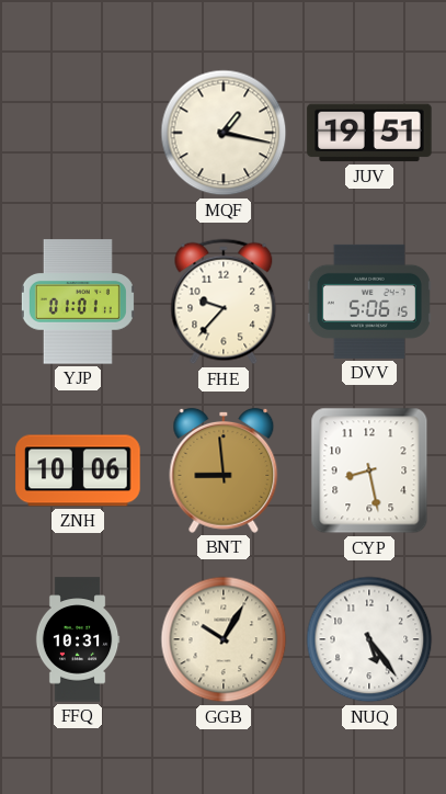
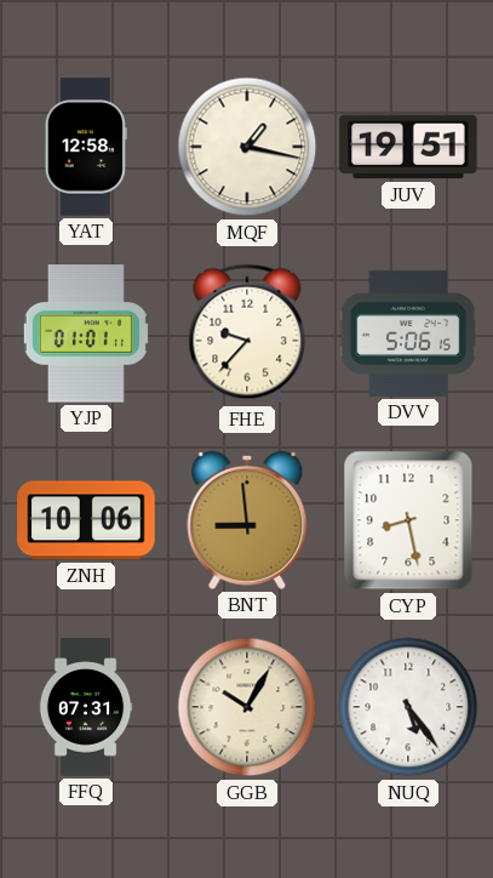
YAT: none -> 12:58 (86, 147)
FFQ: 10:31 -> 07:31 (86, 707)
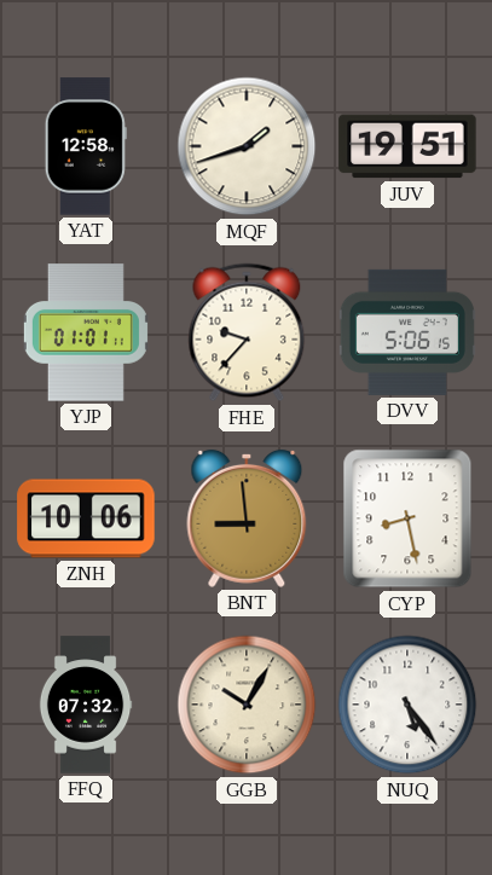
MQF: 1:17 -> 1:42 (247, 146)
FFQ: 07:31 -> 07:32 (86, 705)
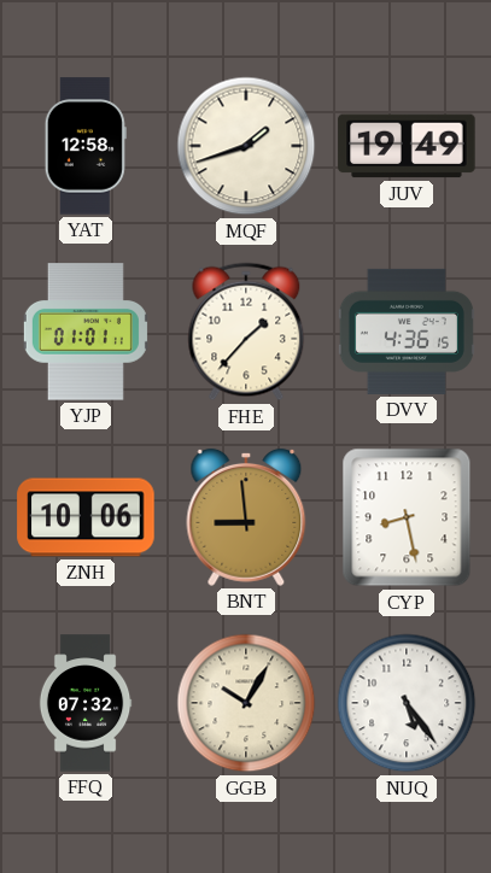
JUV: 19:51 -> 19:49 (407, 146)
FHE: 9:37 -> 1:37 (246, 332)
DVV: 5:06 -> 4:36 (407, 332)
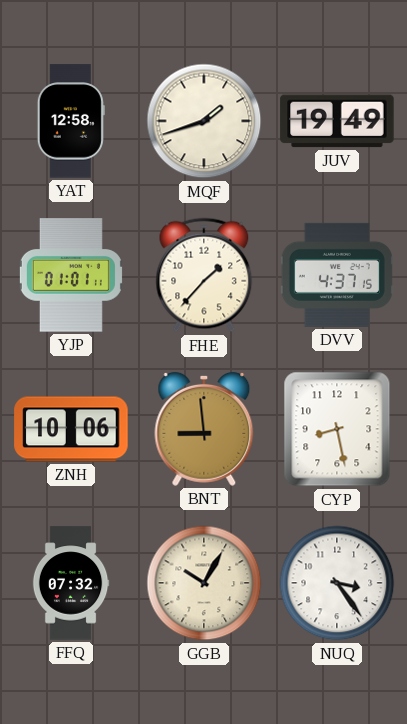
DVV: 4:36 -> 4:37 (337, 275)
NUQ: 5:24 -> 3:24 (337, 583)
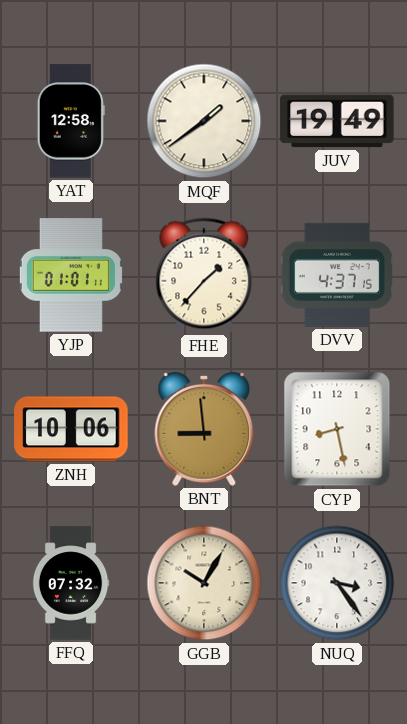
MQF: 1:42 -> 1:39 (204, 121)
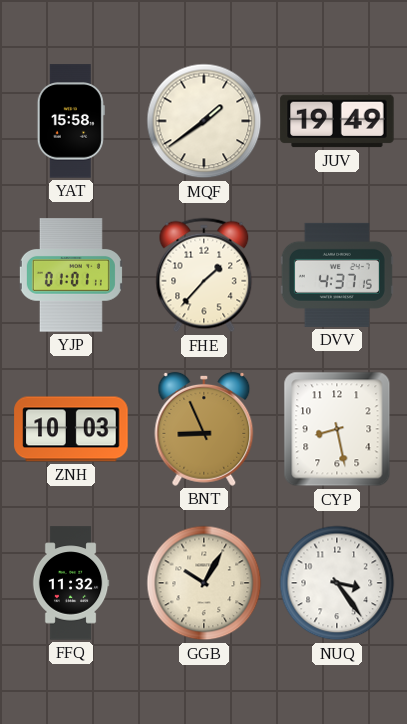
YAT: 12:58 -> 15:58 (71, 121)
ZNH: 10:06 -> 10:03 (71, 429)
BNT: 8:59 -> 8:56 (204, 429)
FFQ: 07:32 -> 11:32 (71, 583)
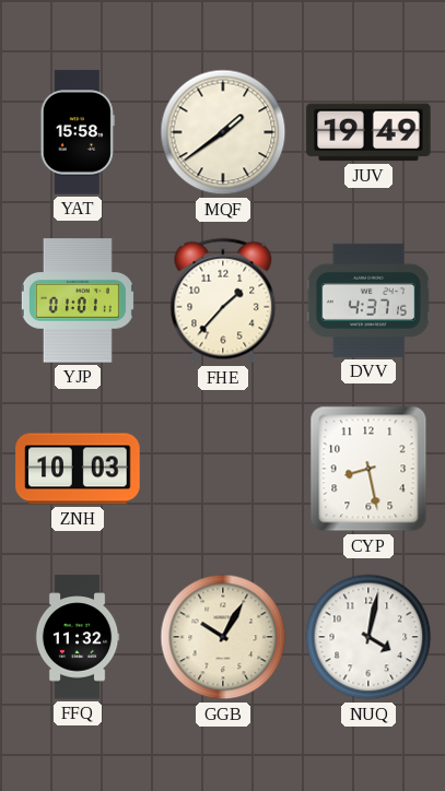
BNT: 8:56 -> none (204, 429)
NUQ: 3:24 -> 4:02 (368, 637)
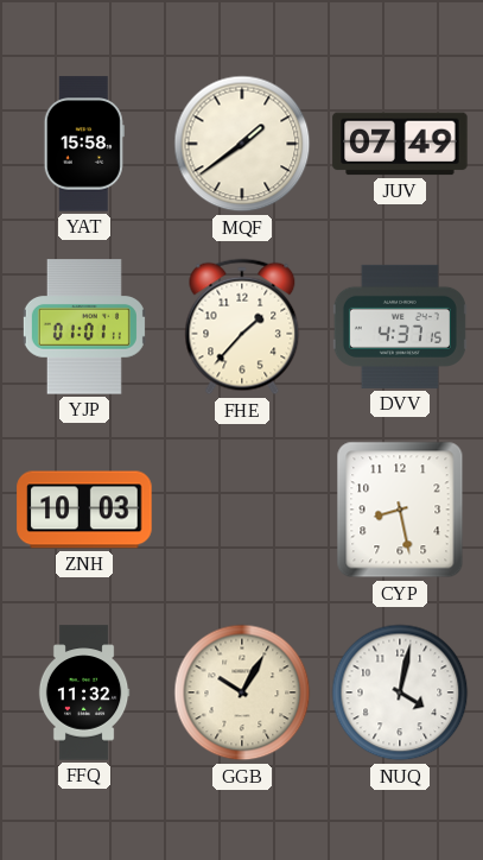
JUV: 19:49 -> 07:49 (400, 144)
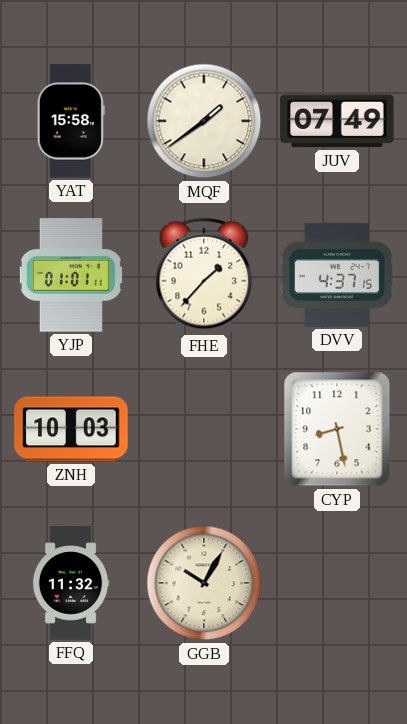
NUQ: 4:02 -> none (400, 693)
